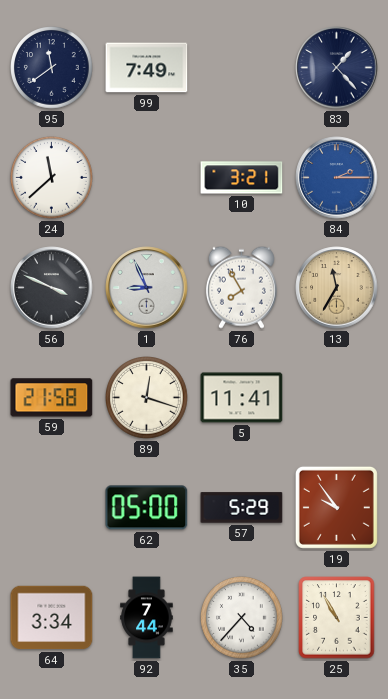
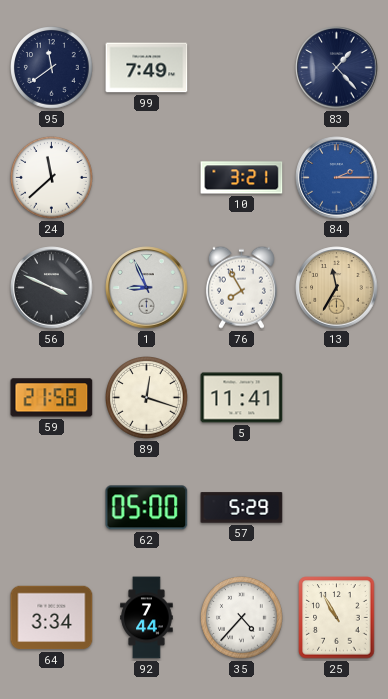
19: 9:54 -> none (336, 507)
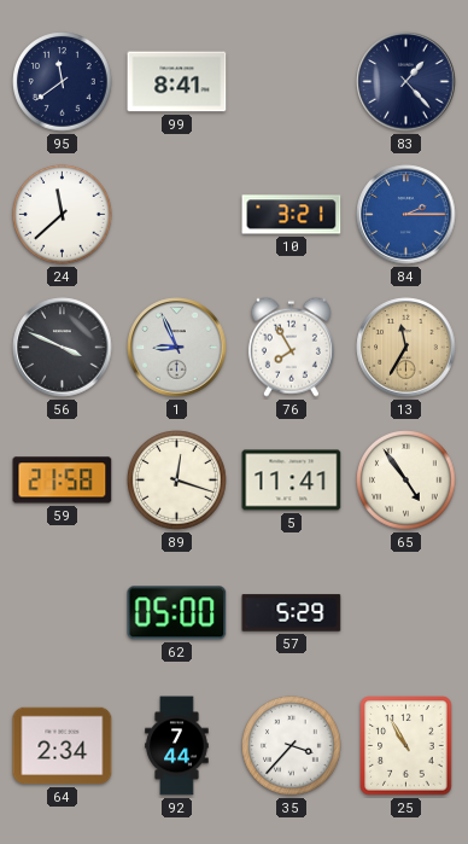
99: 7:49 -> 8:41 (177, 82)
65: none -> 4:54 (406, 481)
64: 3:34 -> 2:34 (63, 746)
35: 4:37 -> 3:37 (292, 746)
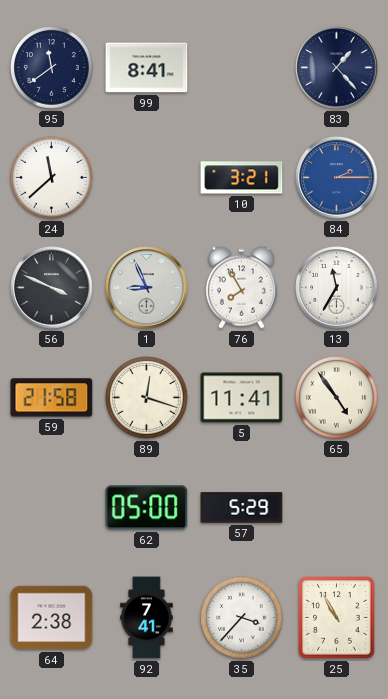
13 dial: champagne -> white (337, 288)
64: 2:34 -> 2:38 (52, 618)
92: 7:44 -> 7:41 (147, 618)
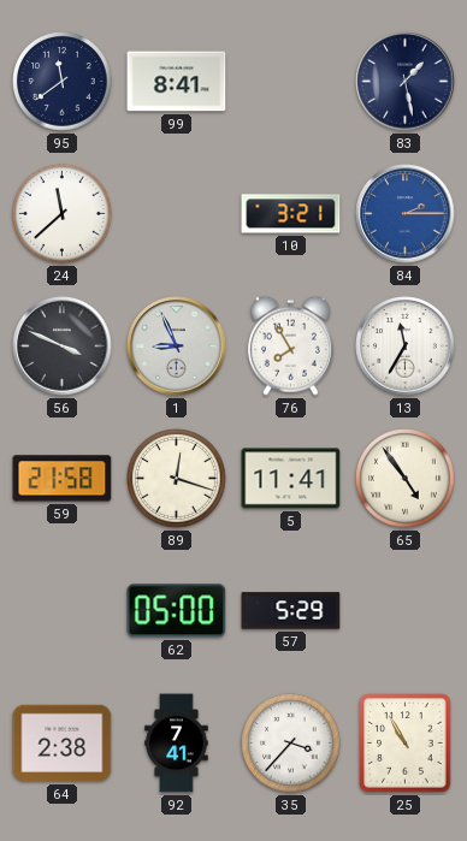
83: 1:23 -> 1:28 (406, 82)
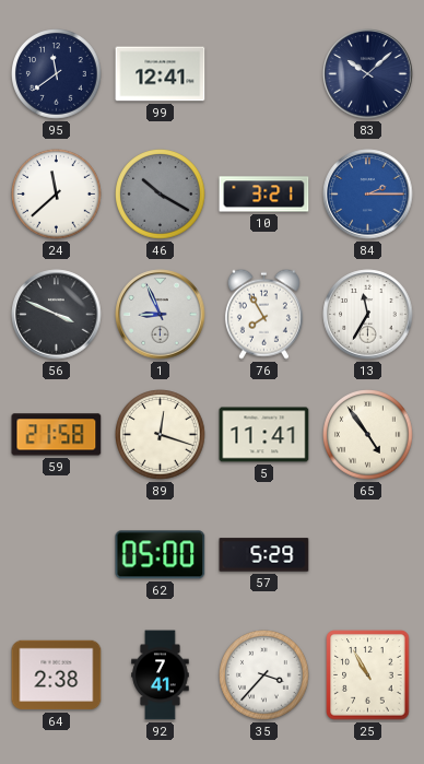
99: 8:41 -> 12:41 (161, 74)
83: 1:28 -> 10:08 (368, 74)
46: none -> 10:20 (161, 195)
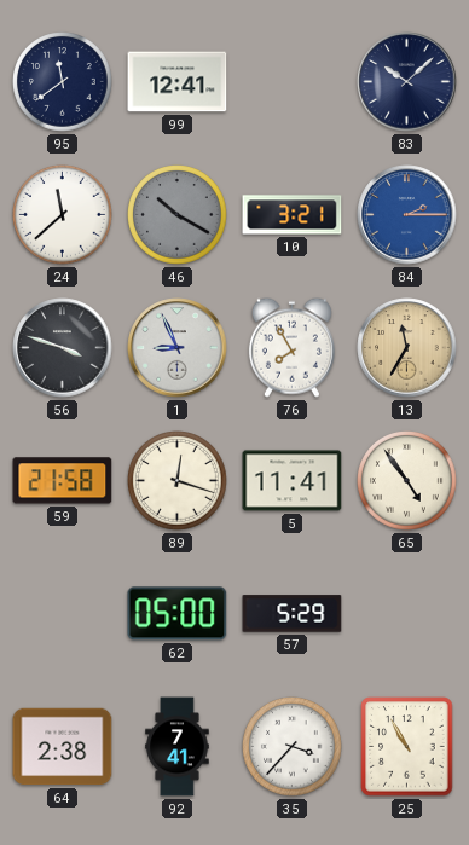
56: 3:49 -> 3:48 (63, 348)
13 dial: white -> champagne (407, 348)
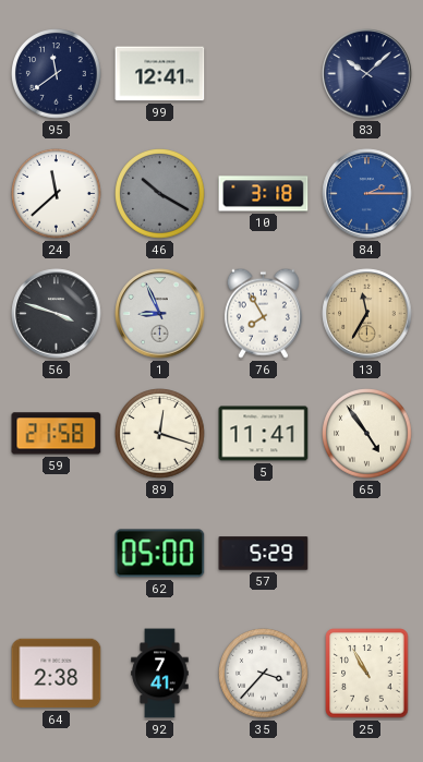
10: 3:21 -> 3:18 (264, 194)
